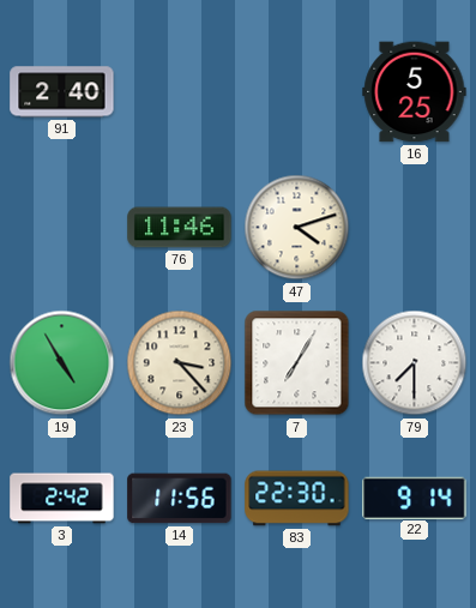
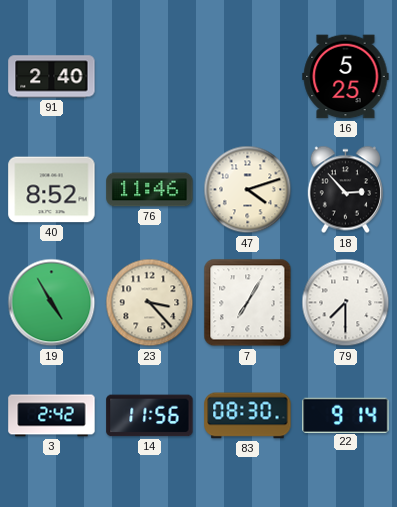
40: none -> 8:52 (52, 190)
18: none -> 2:53 (345, 190)
83: 22:30 -> 08:30 (248, 416)
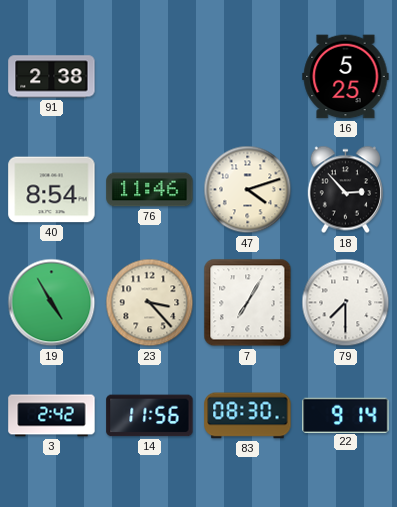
91: 2:40 -> 2:38 (52, 77)
40: 8:52 -> 8:54 (52, 190)
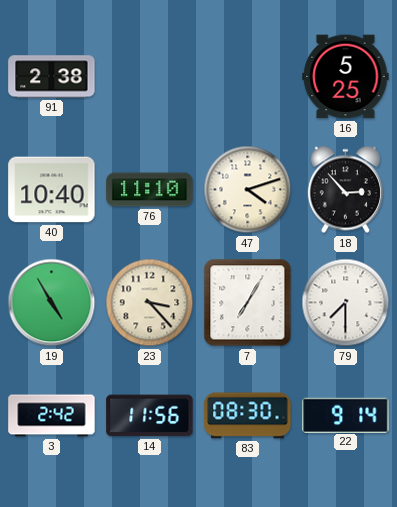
40: 8:54 -> 10:40 (52, 190)
76: 11:46 -> 11:10 (150, 190)
